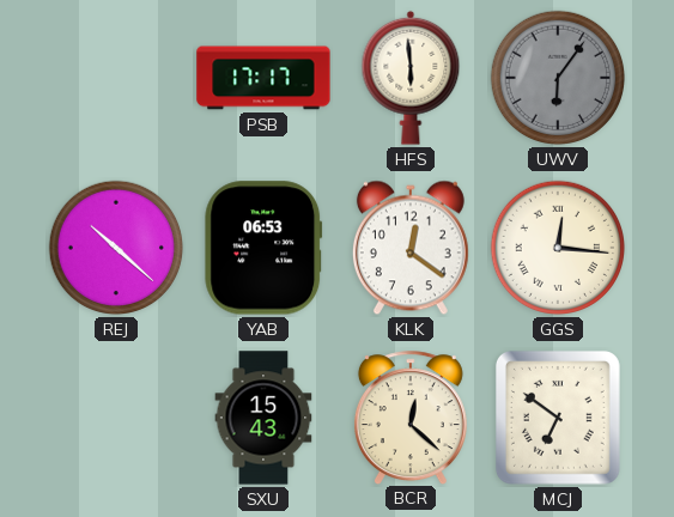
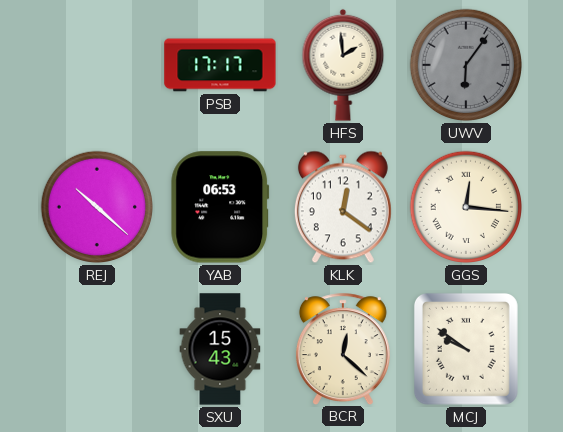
HFS: 5:59 -> 1:59 (343, 65)
MCJ: 6:51 -> 9:51 (466, 349)
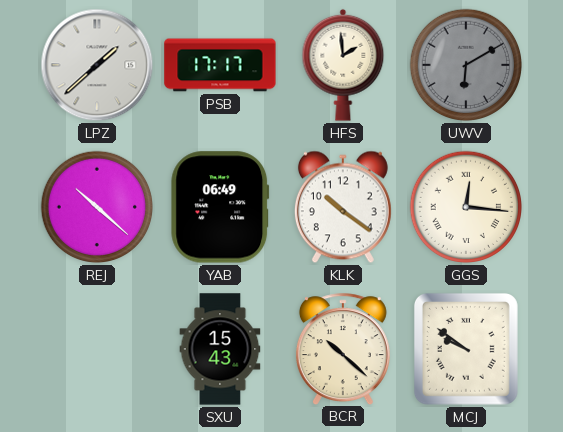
LPZ: none -> 1:38 (97, 65)
UWV: 6:06 -> 6:10 (466, 65)
YAB: 06:53 -> 06:49 (220, 207)
KLK: 12:21 -> 10:21 (343, 207)
BCR: 12:22 -> 10:22 (343, 349)
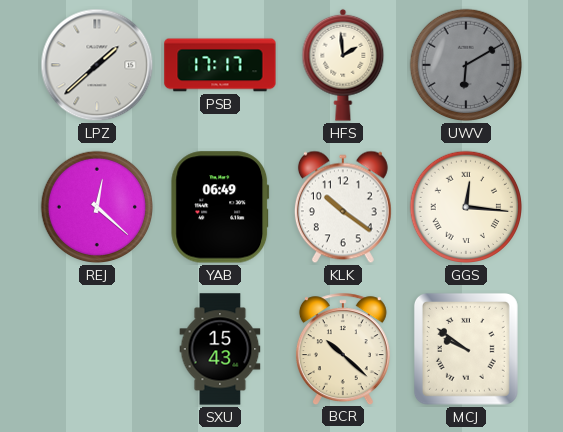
REJ: 10:22 -> 12:22 (97, 207)
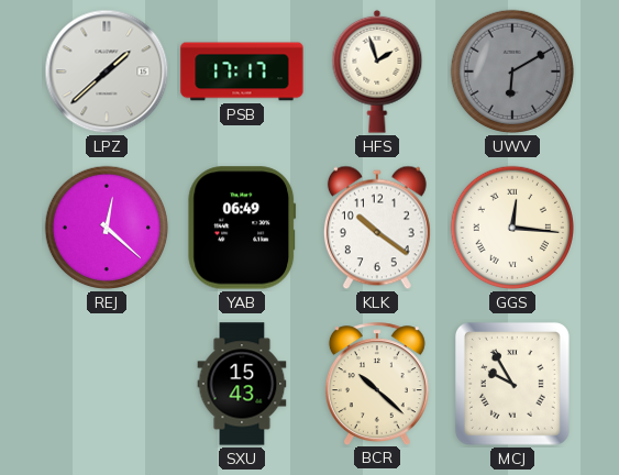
HFS: 1:59 -> 1:57 (377, 71)
MCJ: 9:51 -> 9:55 (512, 384)
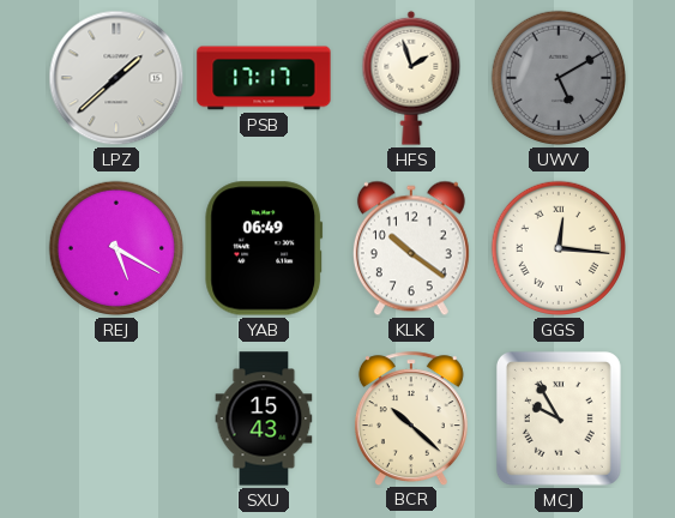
UWV: 6:10 -> 5:10 (559, 78)
REJ: 12:22 -> 5:20 (116, 248)
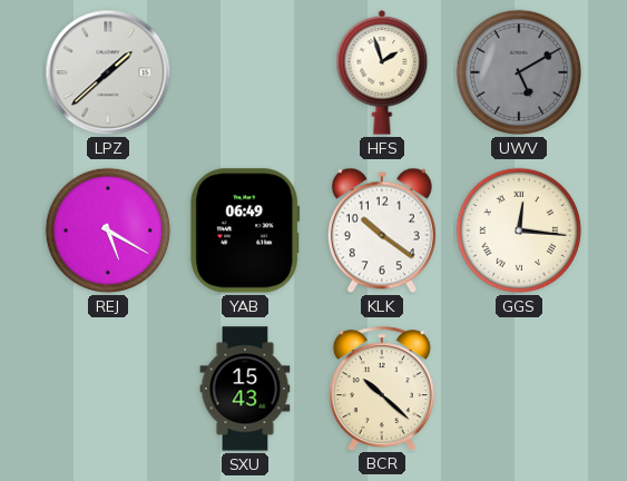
PSB: 17:17 -> none (264, 78)
MCJ: 9:55 -> none (559, 418)
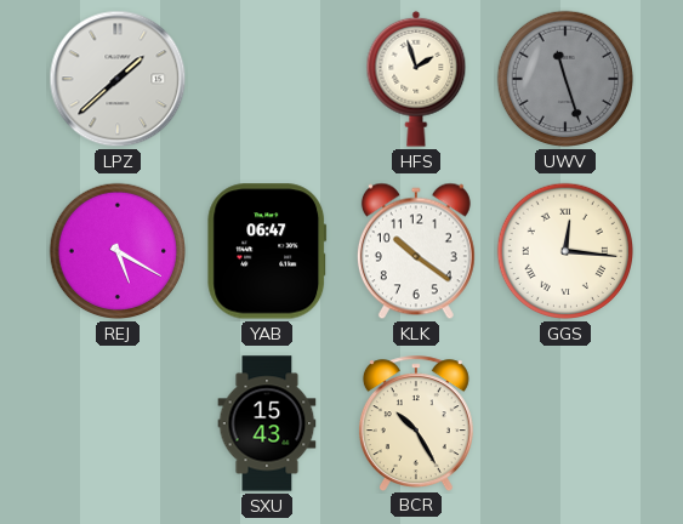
UWV: 5:10 -> 11:27 (565, 79)
YAB: 06:49 -> 06:47 (267, 251)
BCR: 10:22 -> 10:25 (416, 423)
